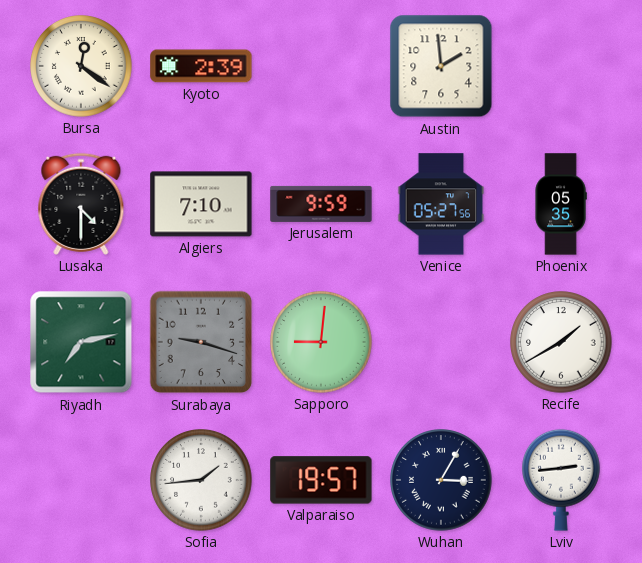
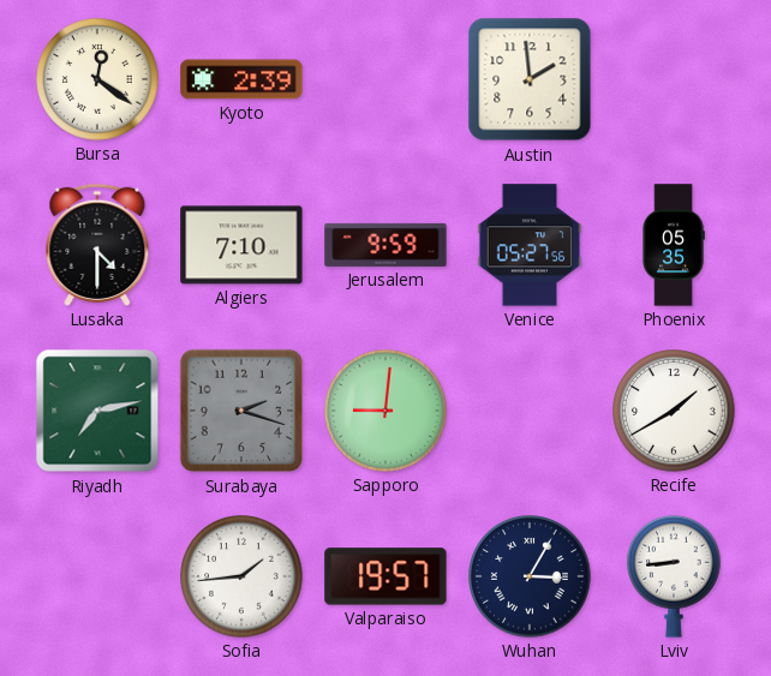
Surabaya: 9:18 -> 2:18 (241, 411)
Lviv: 2:44 -> 8:44 (675, 576)
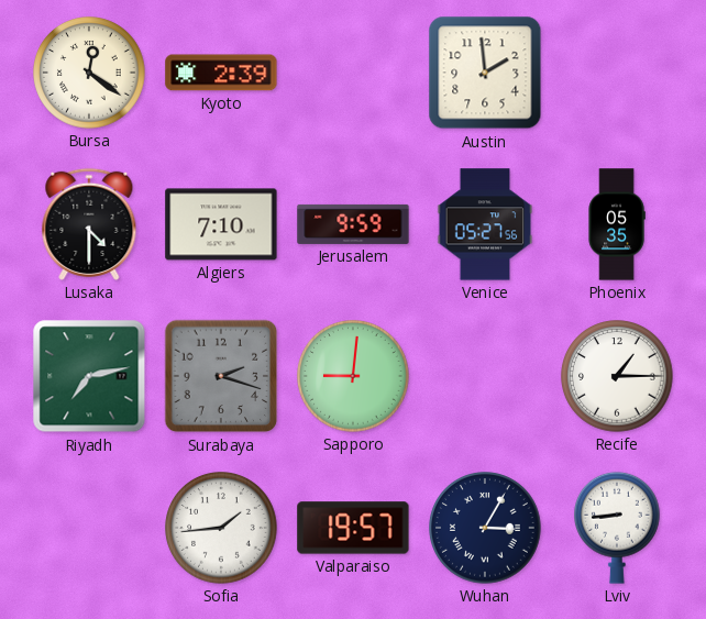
Recife: 1:40 -> 1:15 (617, 376)
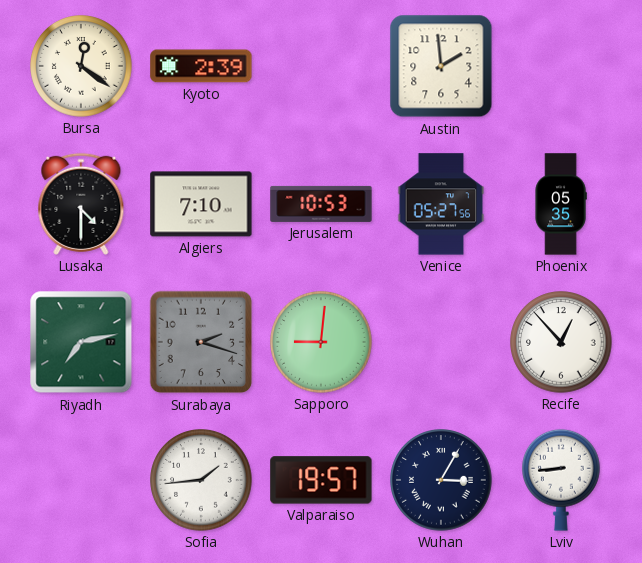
Jerusalem: 9:59 -> 10:53 (321, 204)
Recife: 1:15 -> 12:53 (561, 342)
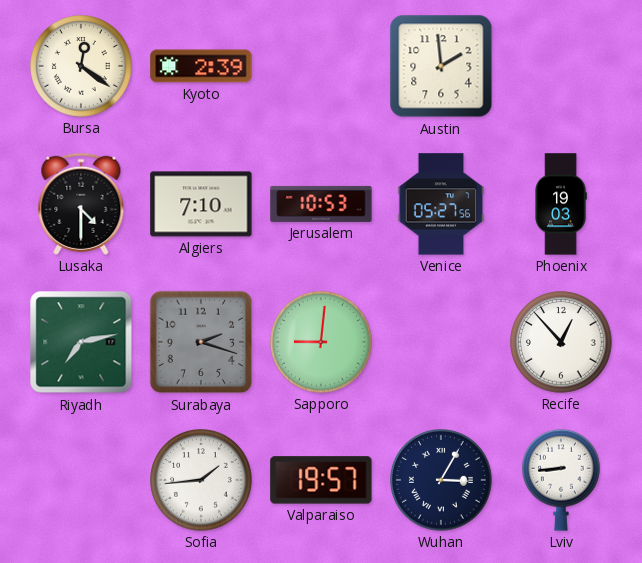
Phoenix: 05:35 -> 19:03 (561, 204)
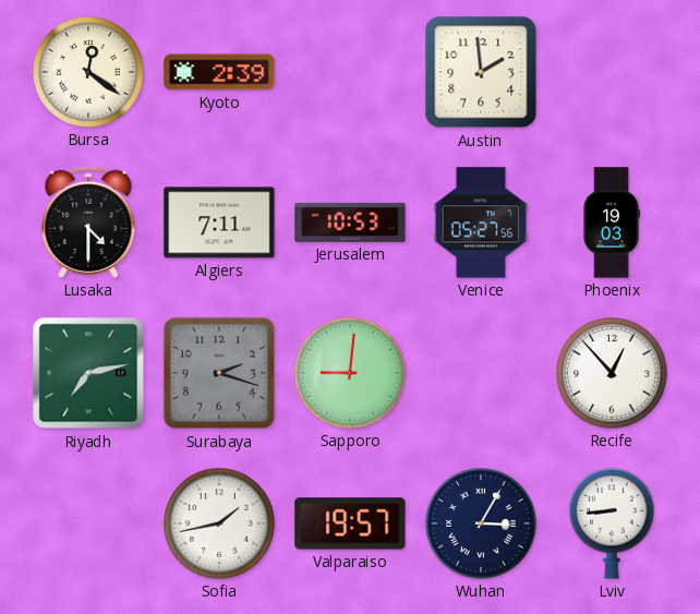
Algiers: 7:10 -> 7:11 (219, 222)
Sofia: 1:44 -> 1:43 (219, 523)
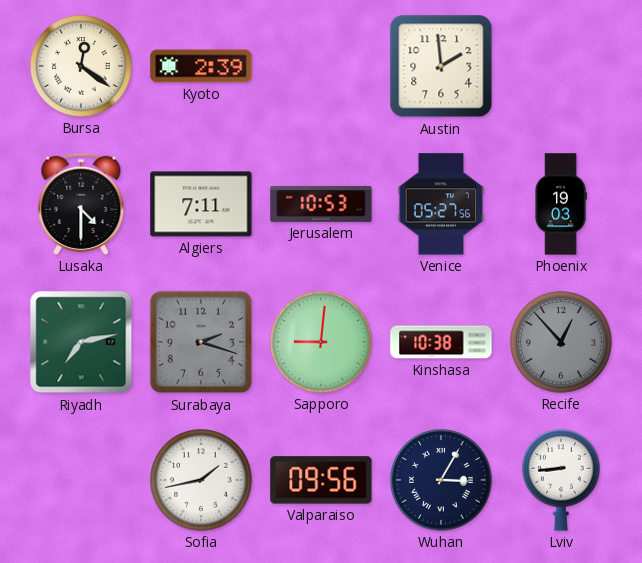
Kinshasa: none -> 10:38 (441, 342)
Recife dial: white -> grey (561, 342)
Valparaiso: 19:57 -> 09:56 (321, 480)
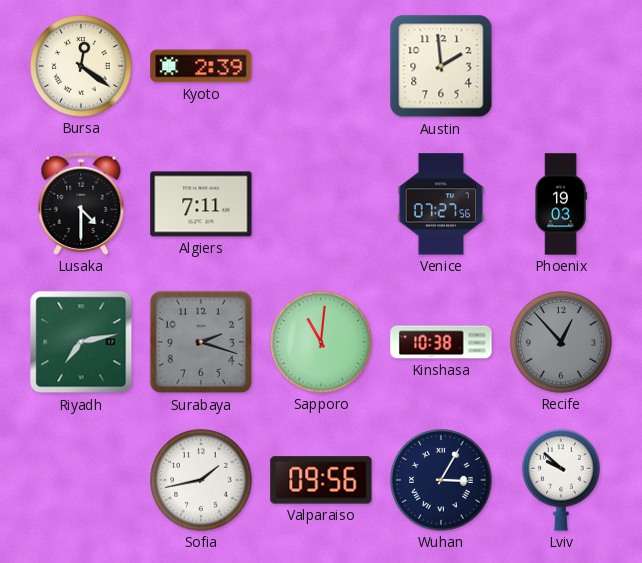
Jerusalem: 10:53 -> none (321, 204)
Venice: 05:27 -> 07:27 (441, 204)
Sapporo: 9:01 -> 11:01 (321, 342)
Lviv: 8:44 -> 9:52 (562, 480)
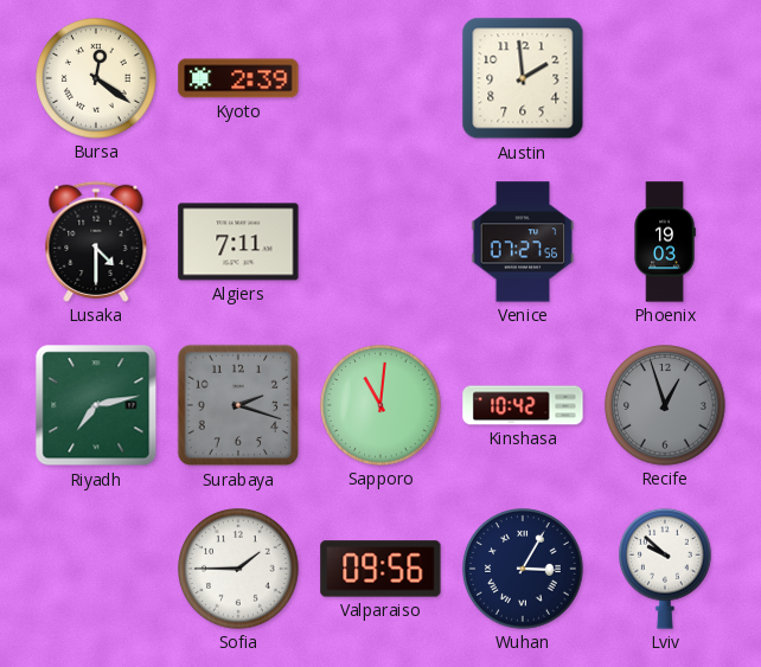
Kinshasa: 10:38 -> 10:42 (523, 405)
Recife: 12:53 -> 12:57 (665, 405)
Sofia: 1:43 -> 1:45 (238, 569)
